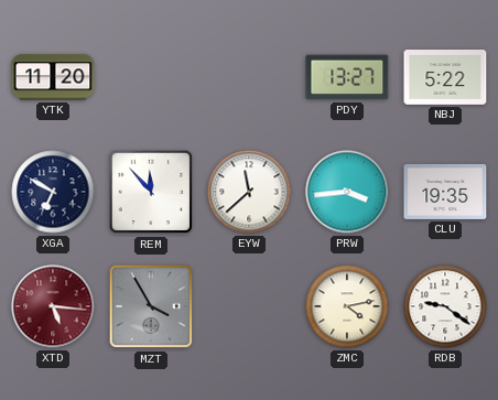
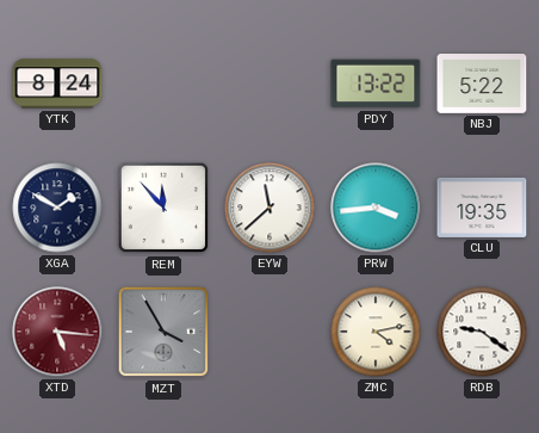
YTK: 11:20 -> 8:24 (57, 83)
PDY: 13:27 -> 13:22 (376, 83)
XGA: 6:50 -> 1:50 (57, 208)
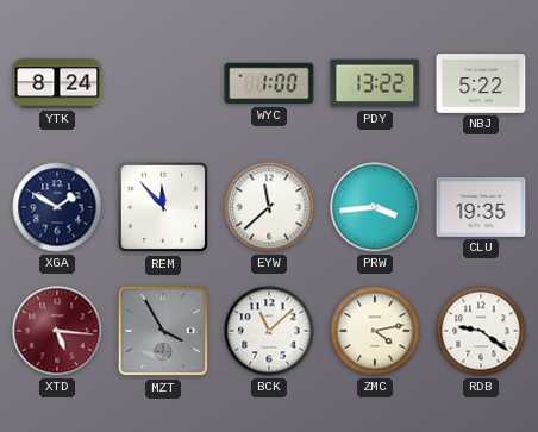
WYC: none -> 1:00 (269, 83)
BCK: none -> 11:08 (269, 331)
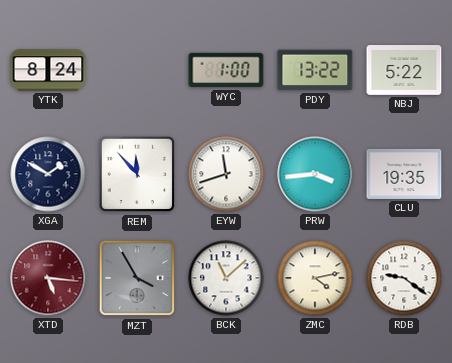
EYW: 11:38 -> 11:42 (226, 174)
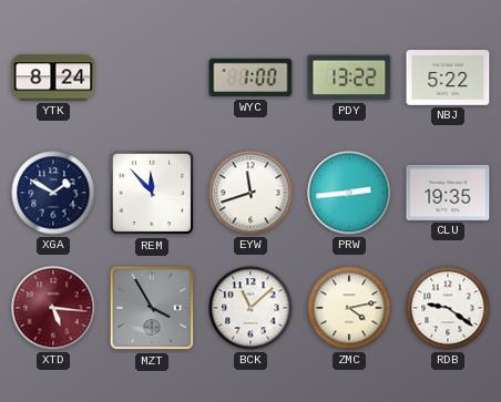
PRW: 3:44 -> 2:44 (349, 193)
